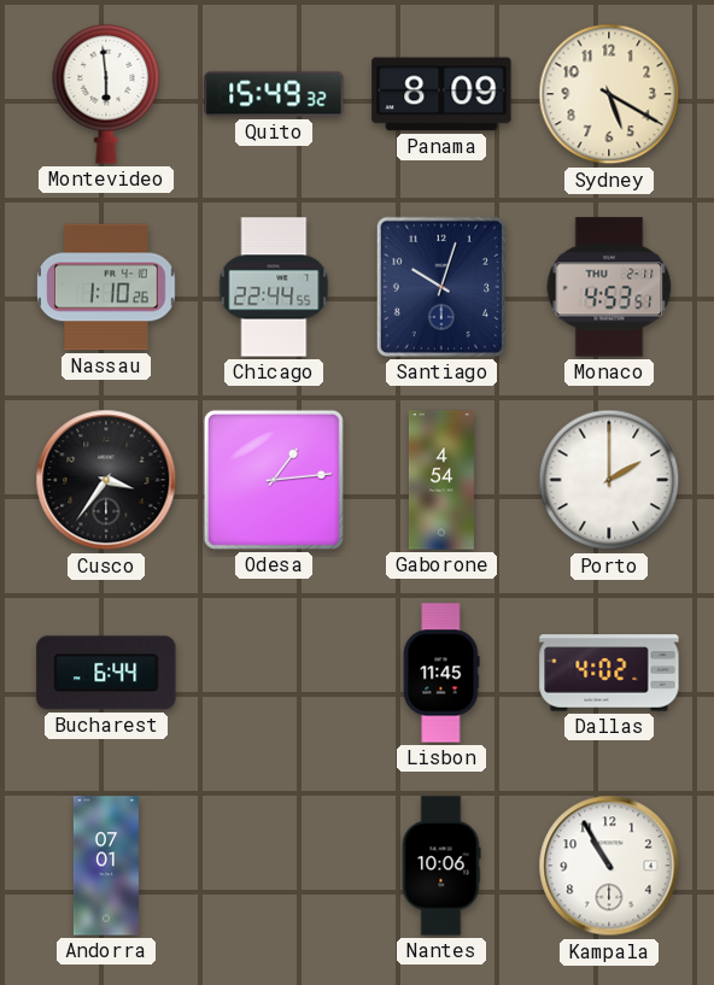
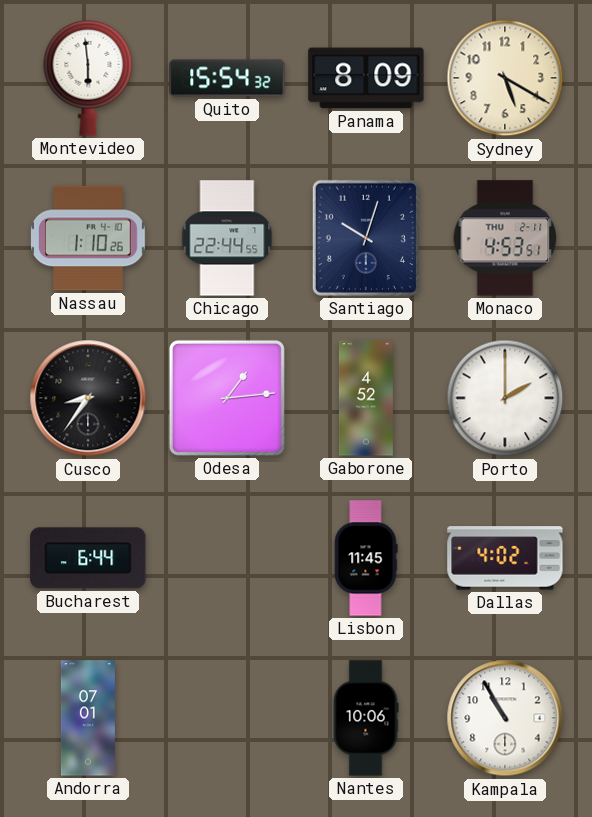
Quito: 15:49 -> 15:54 (227, 78)
Cusco: 3:36 -> 8:36 (88, 398)
Gaborone: 4:54 -> 4:52 (366, 398)
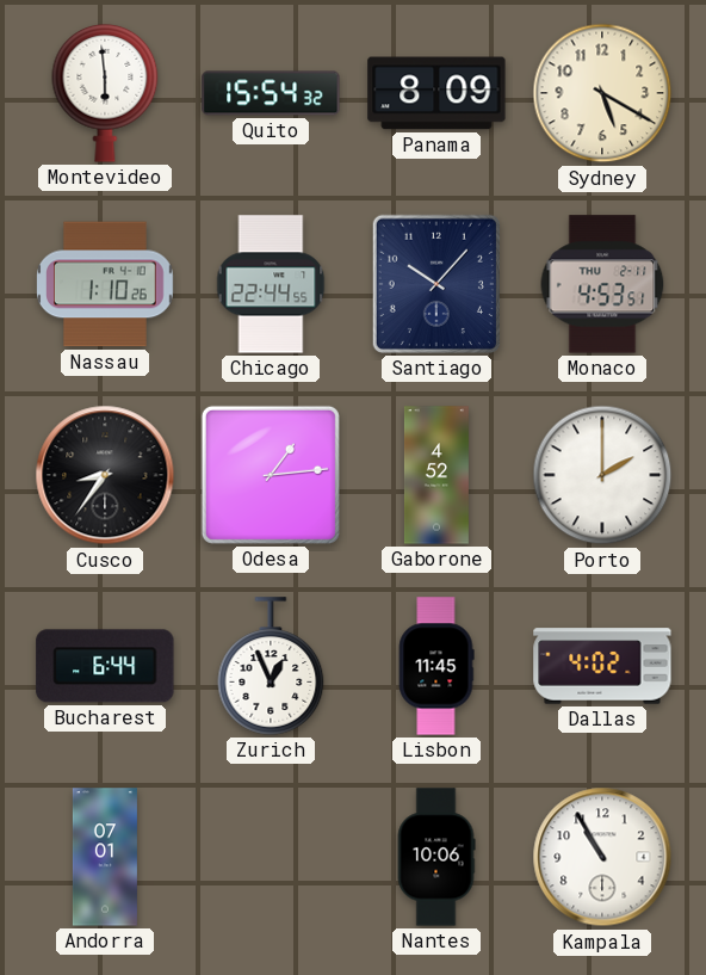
Santiago: 10:03 -> 10:07 (436, 284)
Zurich: none -> 12:56 (271, 666)
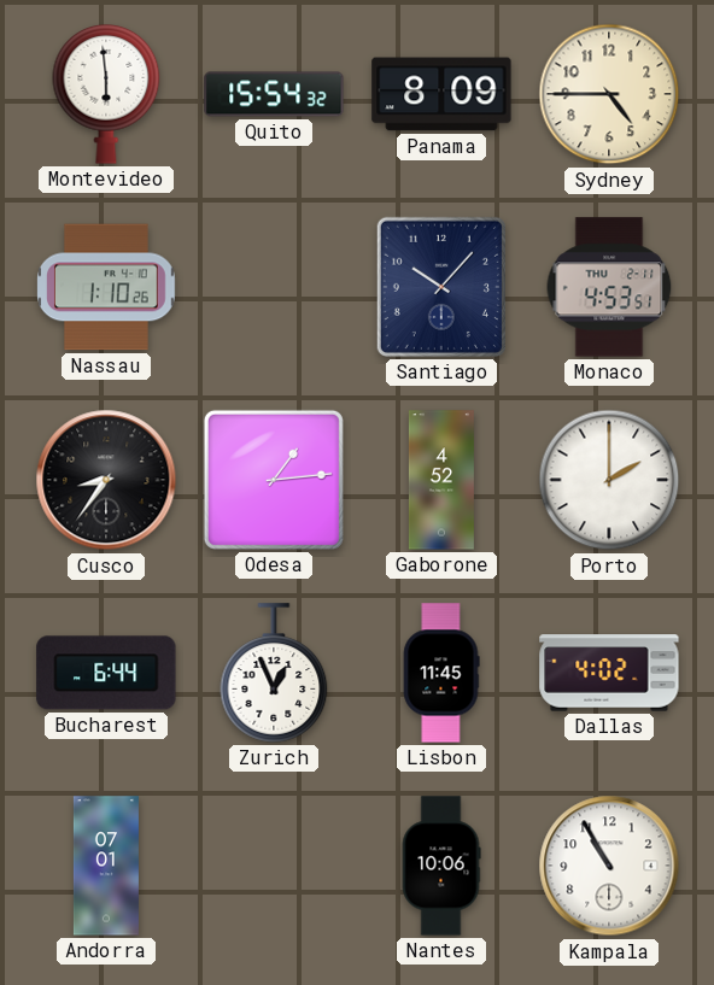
Sydney: 5:20 -> 4:45 (609, 94)
Chicago: 22:44 -> none (271, 284)
